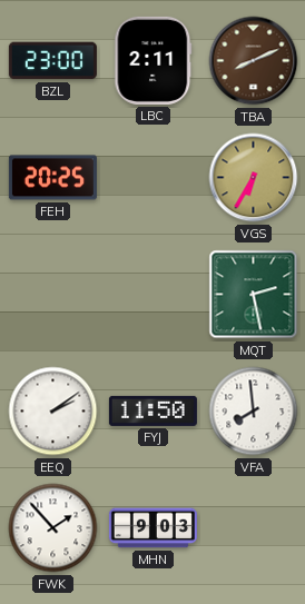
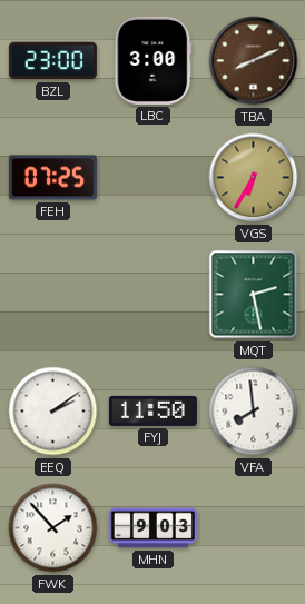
LBC: 2:11 -> 3:00 (154, 60)
FEH: 20:25 -> 07:25 (52, 178)
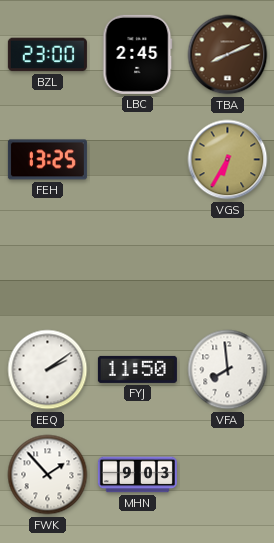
LBC: 3:00 -> 2:45 (138, 54)
FEH: 07:25 -> 13:25 (47, 160)
MQT: 2:28 -> none (254, 295)
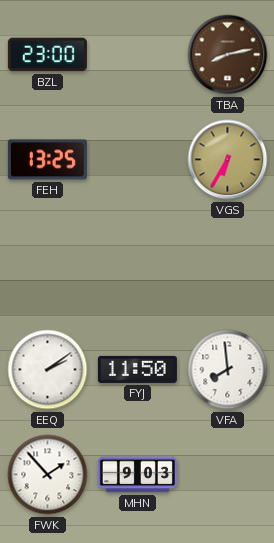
LBC: 2:45 -> none (138, 54)
TBA: 8:11 -> 8:13 (228, 55)
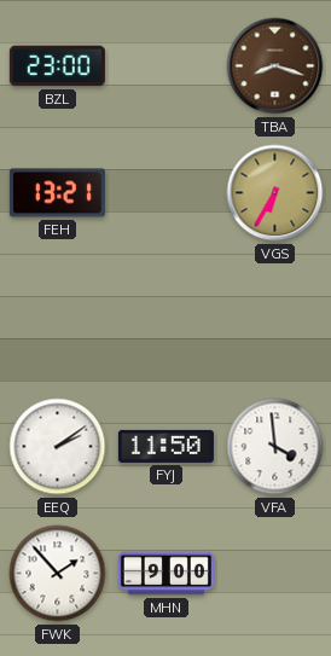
TBA: 8:13 -> 8:18 (275, 66)
FEH: 13:25 -> 13:21 (57, 193)
VFA: 7:59 -> 3:59 (275, 447)
MHN: 9:03 -> 9:00 (165, 574)
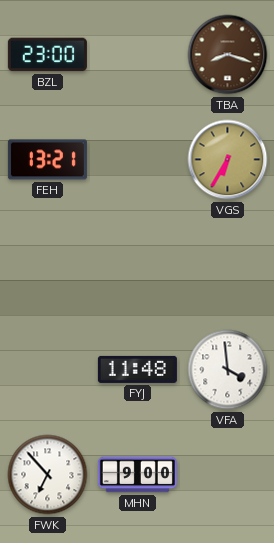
EEQ: 2:09 -> none (58, 447)
FYJ: 11:50 -> 11:48 (137, 369)
FWK: 1:53 -> 6:53 (48, 475)
